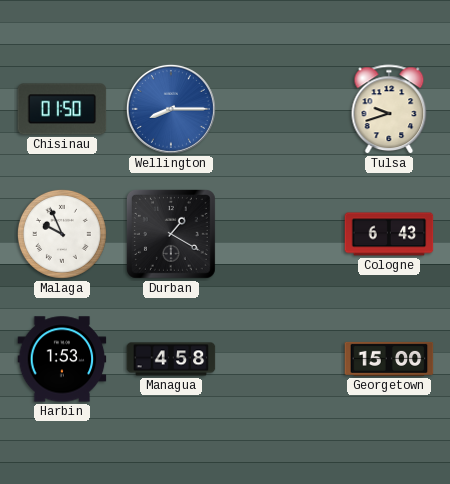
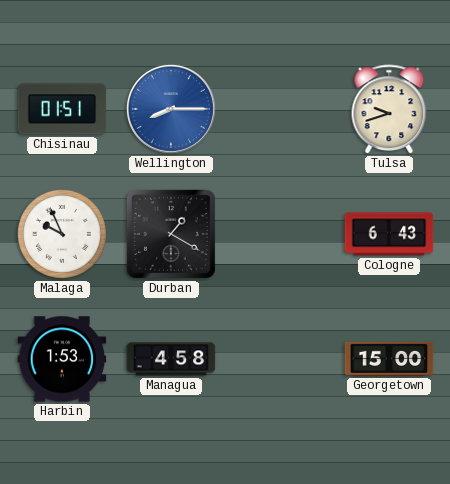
Chisinau: 01:50 -> 01:51 (62, 109)
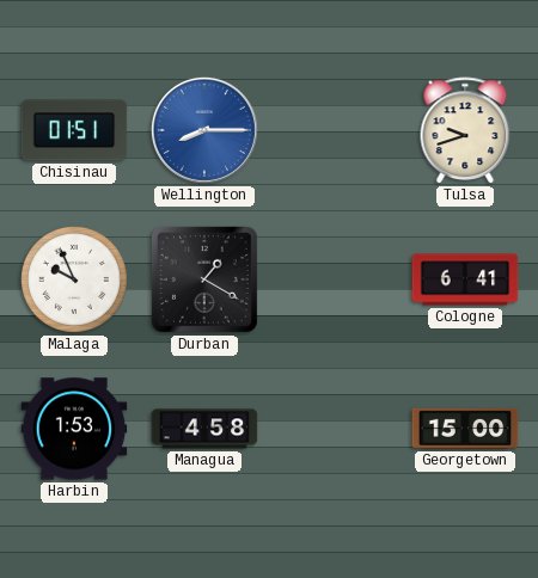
Cologne: 6:43 -> 6:41 (465, 279)
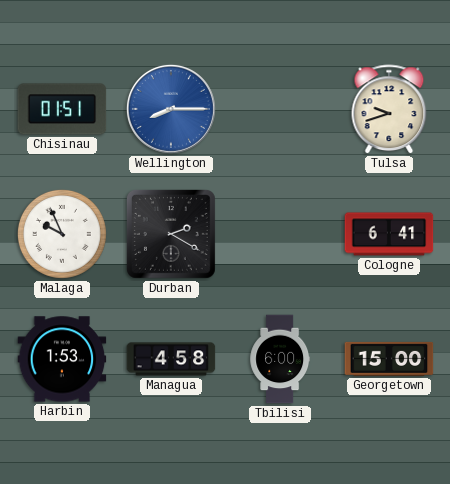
Durban: 1:20 -> 2:20 (171, 234)
Tbilisi: none -> 6:00 (280, 359)
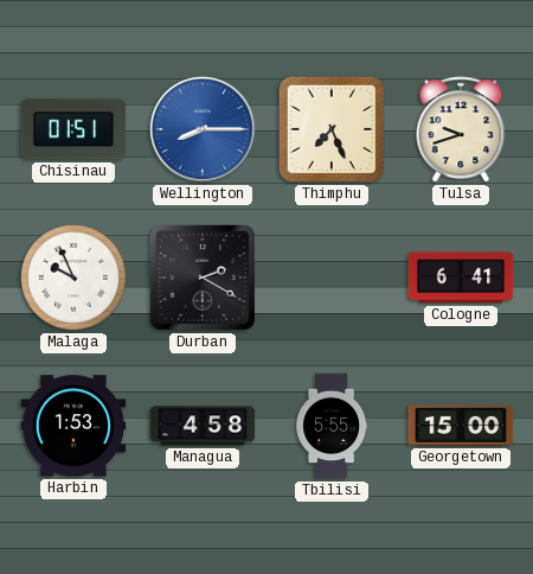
Thimphu: none -> 7:26 (332, 129)
Tbilisi: 6:00 -> 5:55 (332, 426)
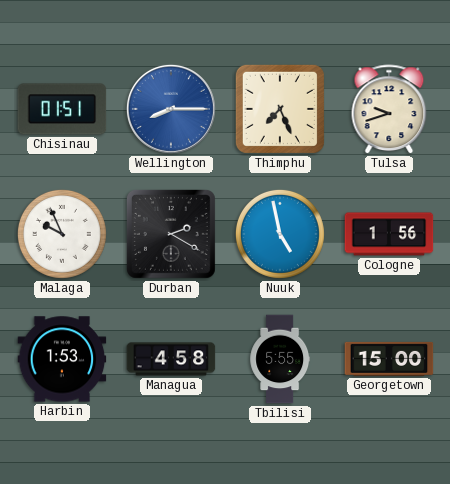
Nuuk: none -> 4:58 (280, 234)
Cologne: 6:41 -> 1:56 (389, 234)
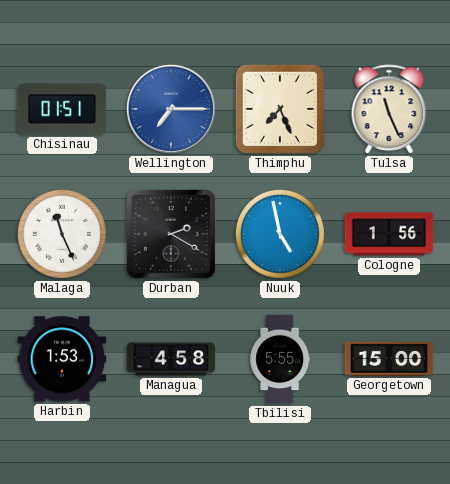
Wellington: 8:15 -> 7:15 (171, 109)
Tulsa: 9:42 -> 11:26 (389, 110)
Malaga: 9:56 -> 11:26 (62, 234)
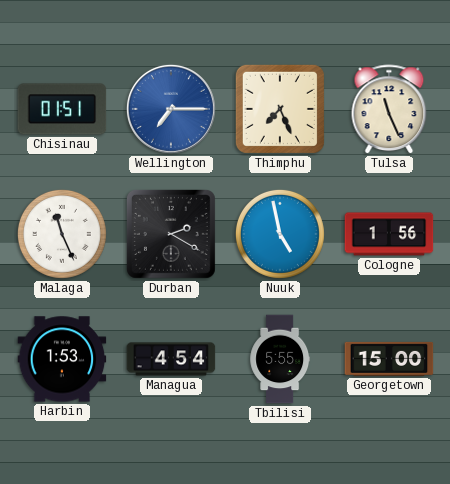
Managua: 4:58 -> 4:54 (171, 359)
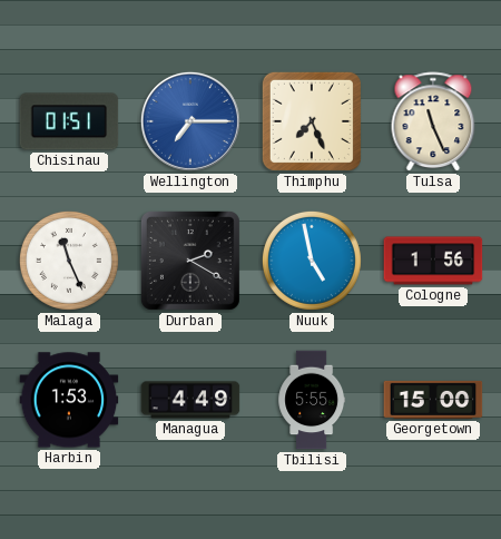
Managua: 4:54 -> 4:49 (190, 400)
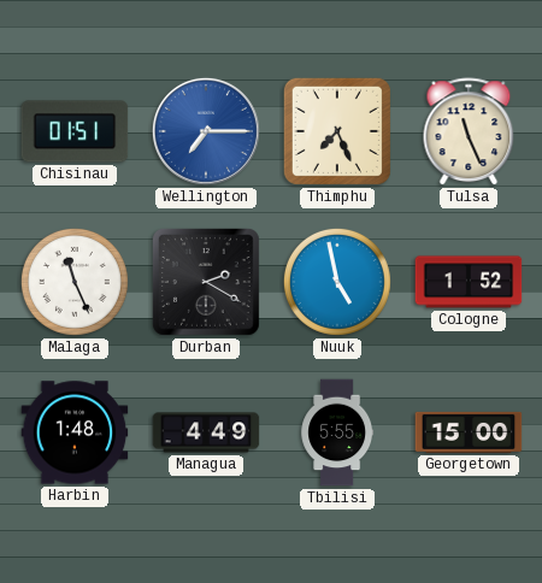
Cologne: 1:56 -> 1:52 (469, 282)
Harbin: 1:53 -> 1:48 (75, 432)
